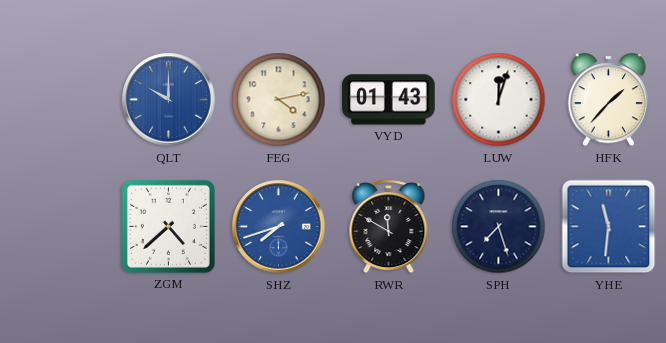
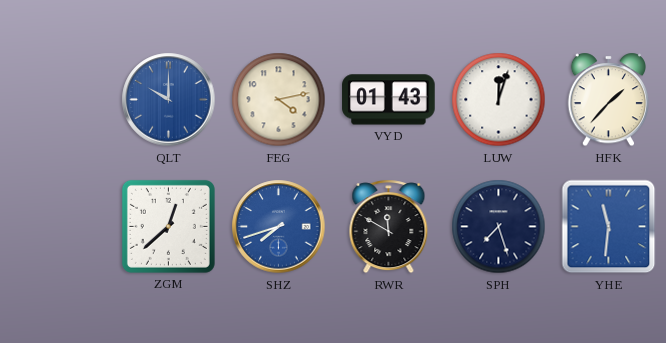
ZGM: 4:38 -> 12:38 (168, 226)
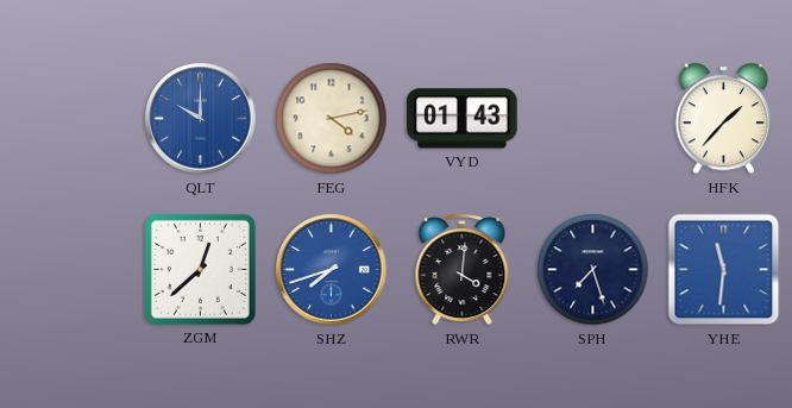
LUW: 12:03 -> none (499, 100)
RWR: 11:50 -> 4:01 (463, 270)
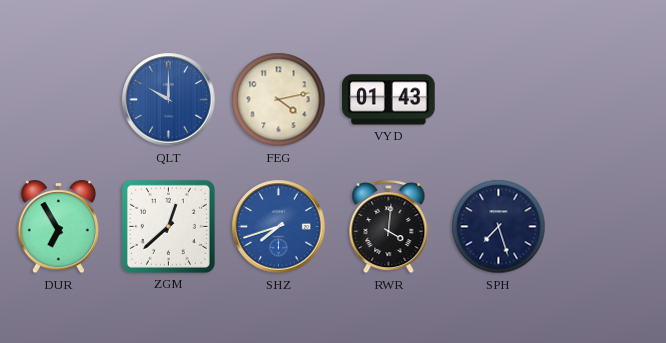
HFK: 1:37 -> none (723, 119)
DUR: none -> 6:55 (58, 227)
YHE: 11:31 -> none (724, 270)
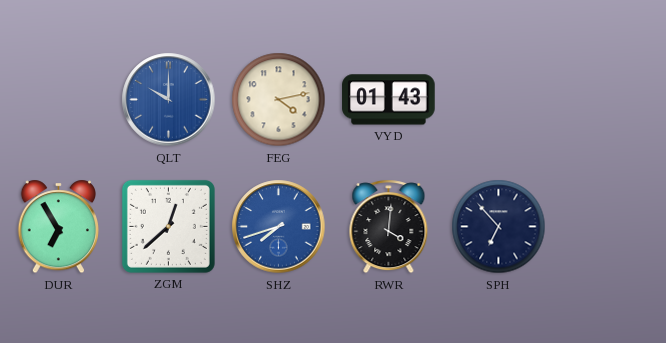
SPH: 7:27 -> 6:53 (499, 227)
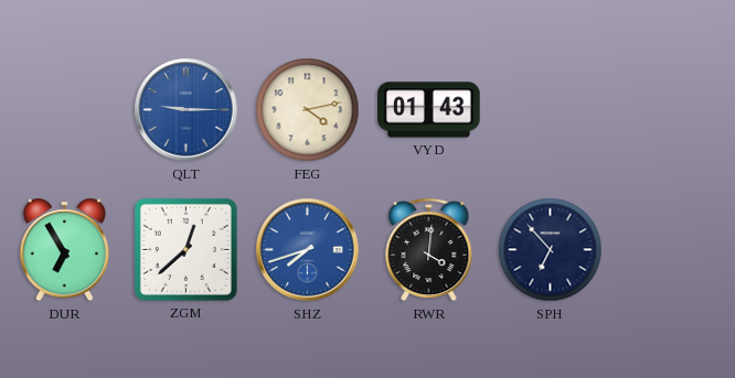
QLT: 10:00 -> 9:15 (187, 110)
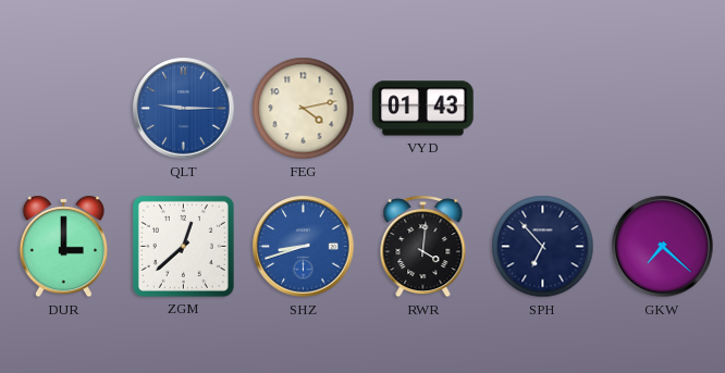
DUR: 6:55 -> 3:00 (63, 247)
SHZ: 7:42 -> 8:42 (304, 247)
GKW: none -> 7:22 (663, 247)
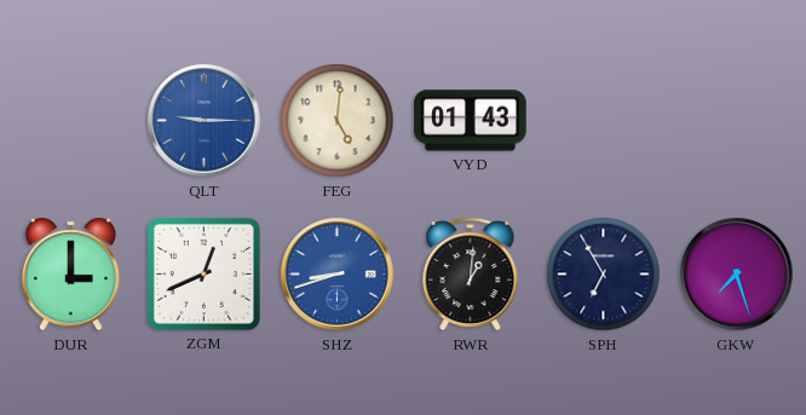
FEG: 4:13 -> 5:01 (338, 121)
ZGM: 12:38 -> 12:41 (203, 273)
RWR: 4:01 -> 1:01 (471, 275)
SPH: 6:53 -> 6:55 (604, 275)
GKW: 7:22 -> 7:27 (737, 275)
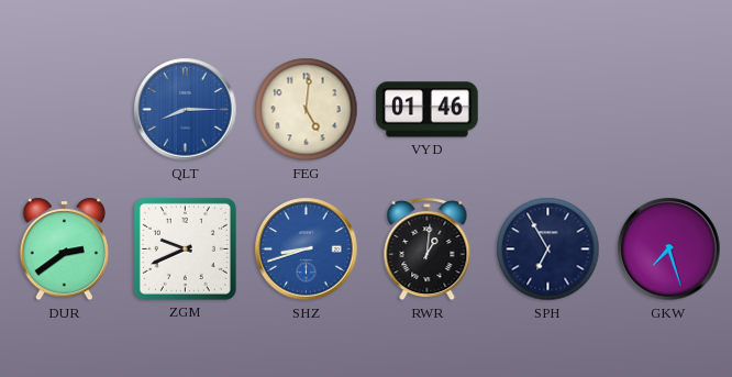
QLT: 9:15 -> 8:15 (186, 110)
VYD: 01:43 -> 01:46 (428, 110)
DUR: 3:00 -> 2:39 (64, 250)
ZGM: 12:41 -> 9:41 (185, 248)
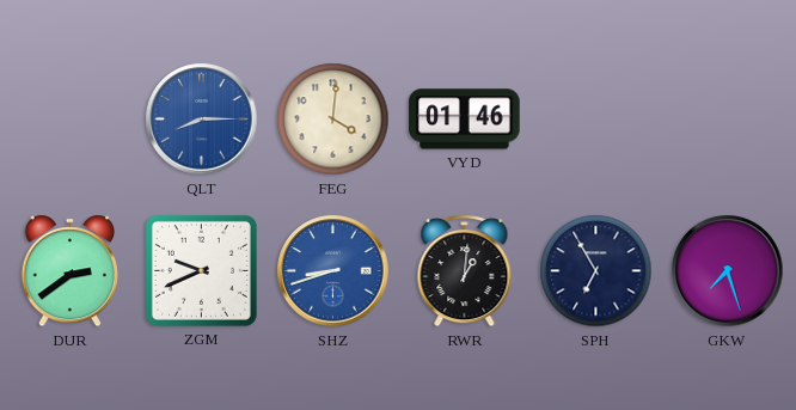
FEG: 5:01 -> 4:01 (333, 120)
